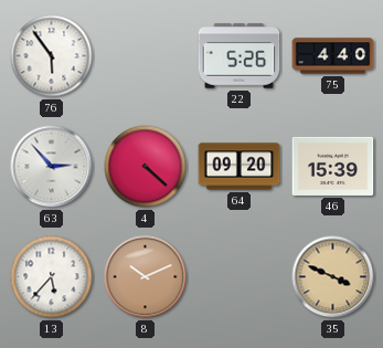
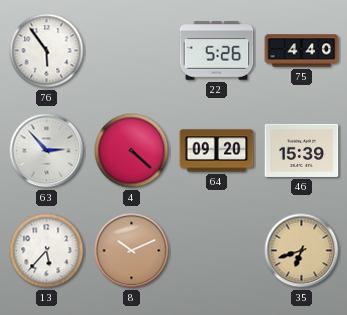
35: 3:49 -> 6:42 (302, 251)
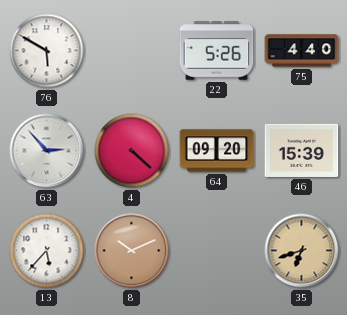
76: 5:54 -> 5:50 (47, 51)
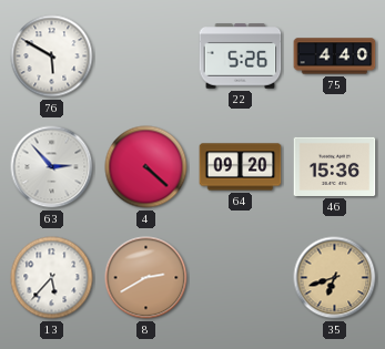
46: 15:39 -> 15:36 (335, 166)
8: 10:11 -> 2:40 (146, 278)
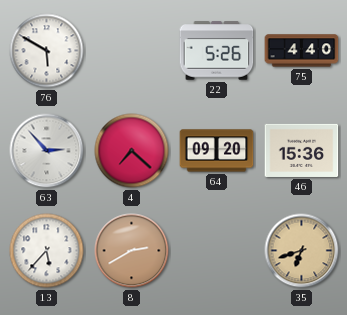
4: 4:22 -> 7:22 (132, 151)
